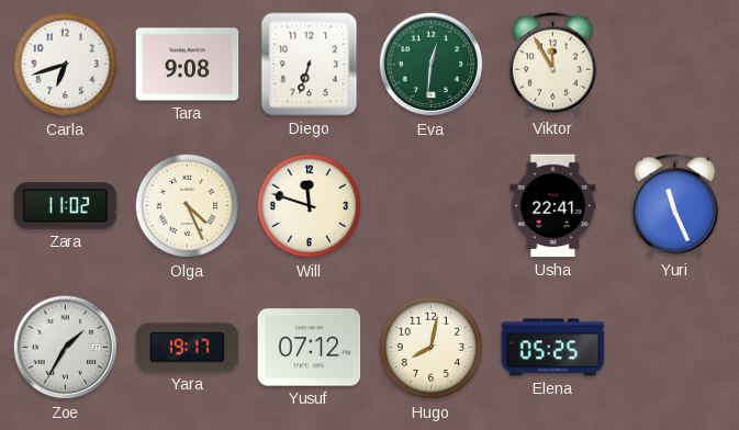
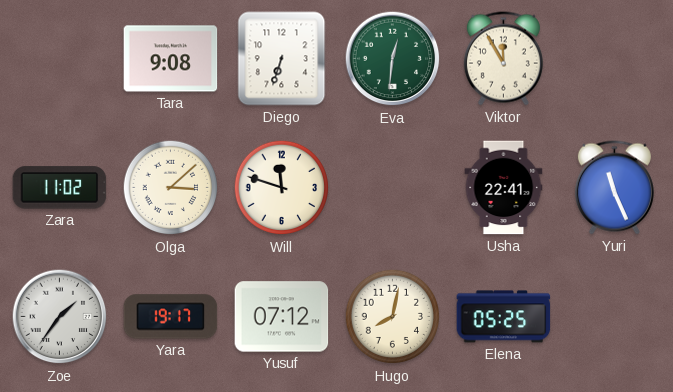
Carla: 6:42 -> none (66, 65)
Olga: 4:26 -> 3:08 (171, 188)
Zoe: 1:35 -> 1:36 (60, 317)
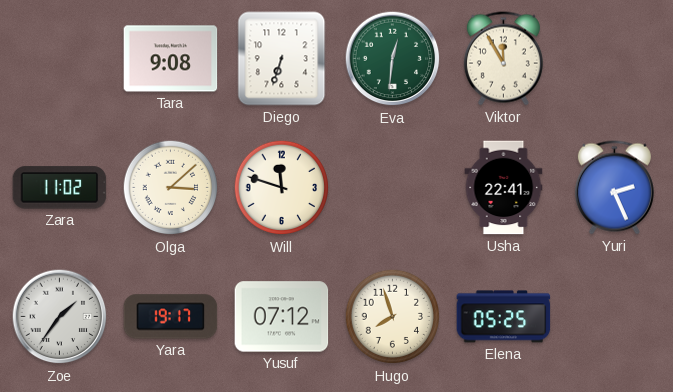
Yuri: 11:26 -> 2:26 (614, 188)
Hugo: 8:02 -> 7:57 (393, 317)
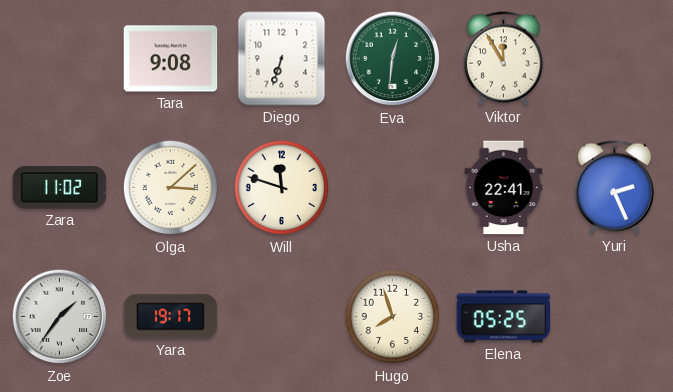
Yusuf: 07:12 -> none (282, 317)
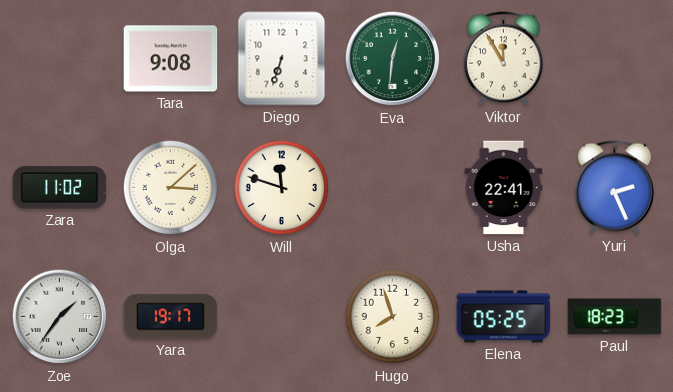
Paul: none -> 18:23 (615, 317)
